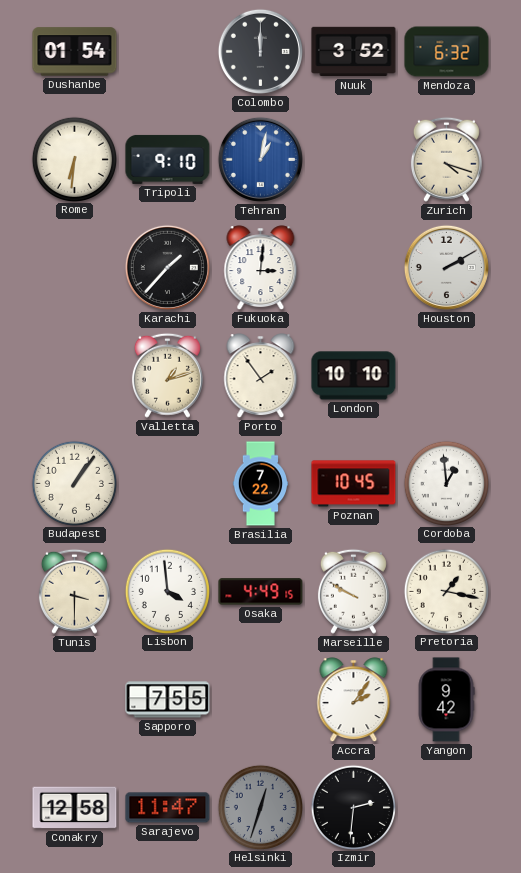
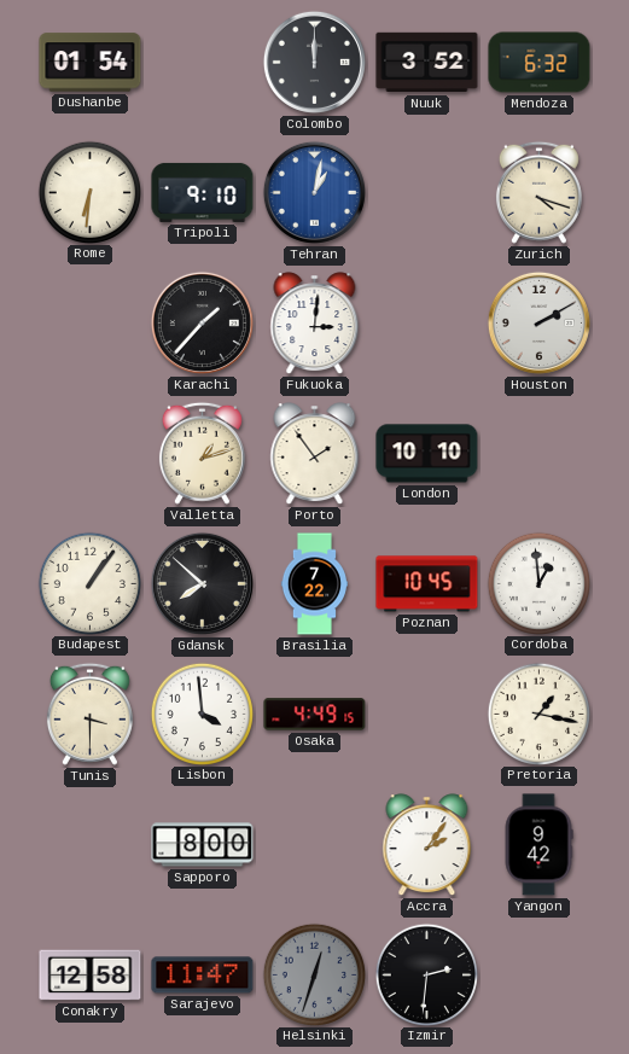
Gdansk: none -> 7:52 (202, 583)
Marseille: 9:50 -> none (353, 591)
Sapporo: 7:55 -> 8:00 (203, 845)
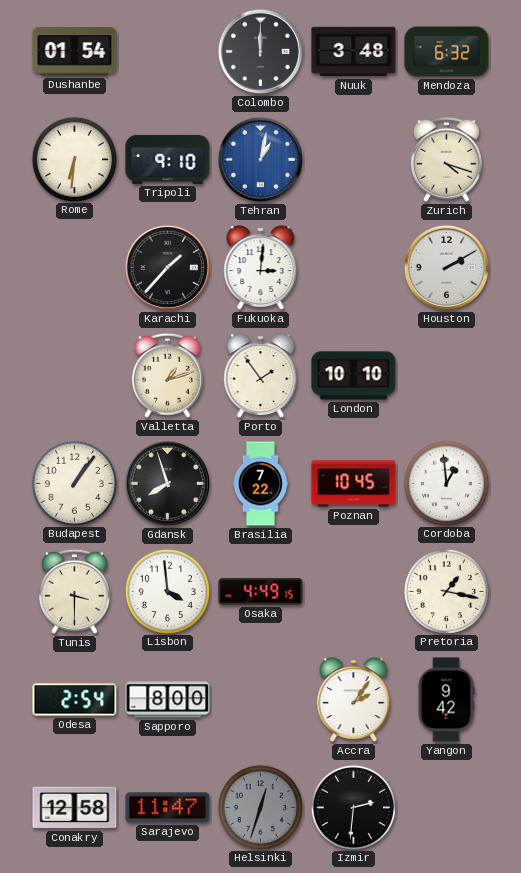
Nuuk: 3:52 -> 3:48 (354, 52)
Gdansk: 7:52 -> 7:57 (167, 483)
Odesa: none -> 2:54 (75, 700)
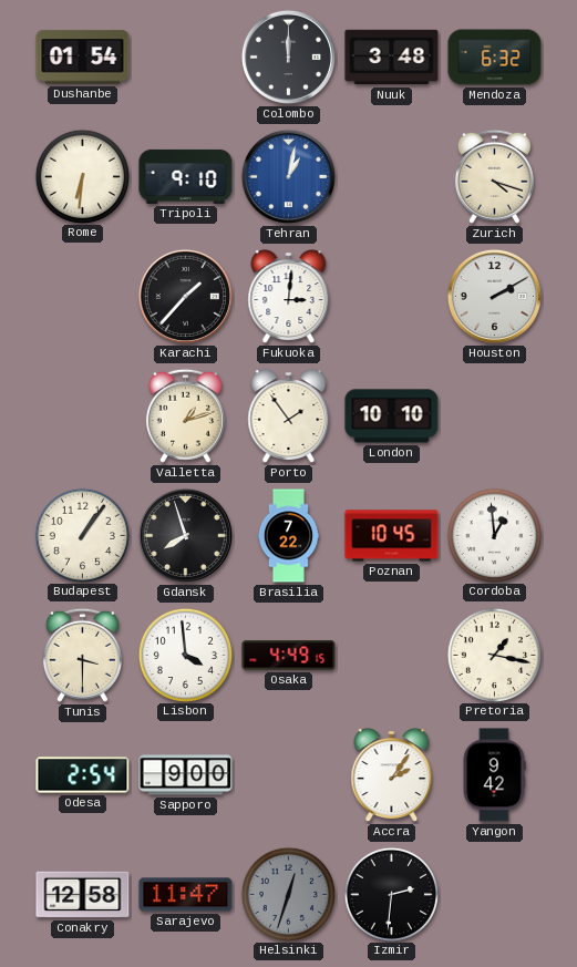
Sapporo: 8:00 -> 9:00 (186, 775)
